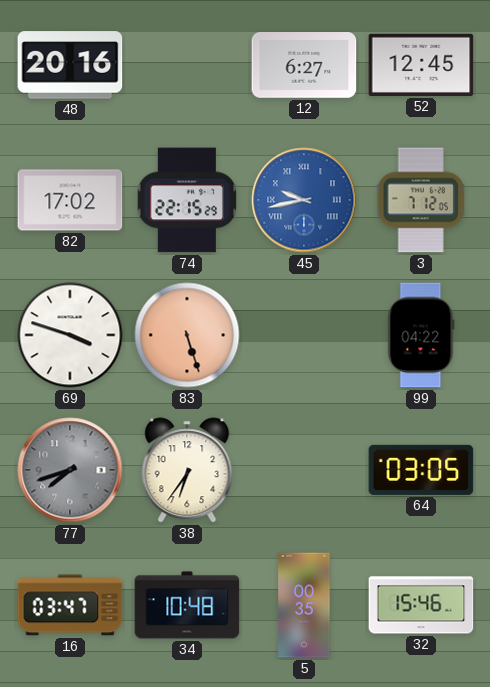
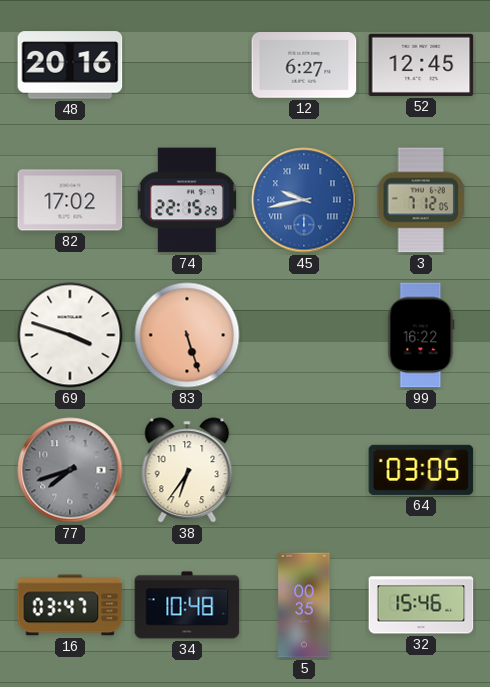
99: 04:22 -> 16:22 (421, 335)
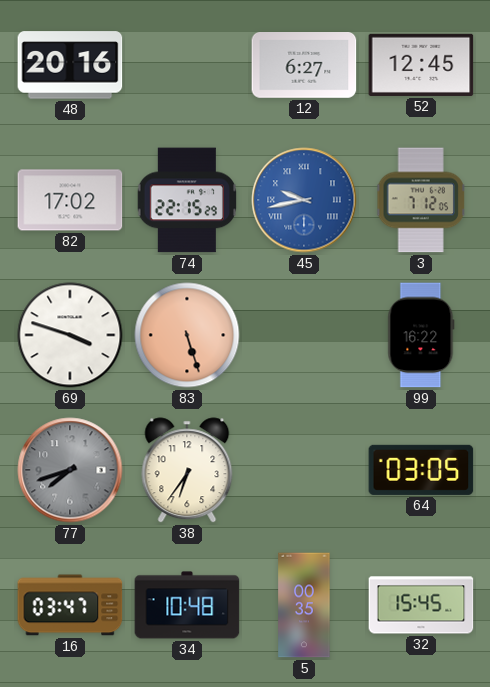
32: 15:46 -> 15:45 (421, 605)
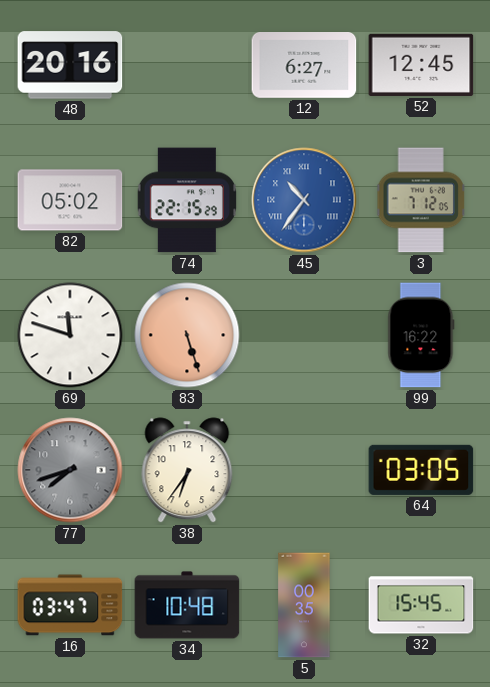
82: 17:02 -> 05:02 (70, 200)
45: 9:43 -> 10:36 (304, 200)
69: 3:48 -> 11:48 (70, 335)
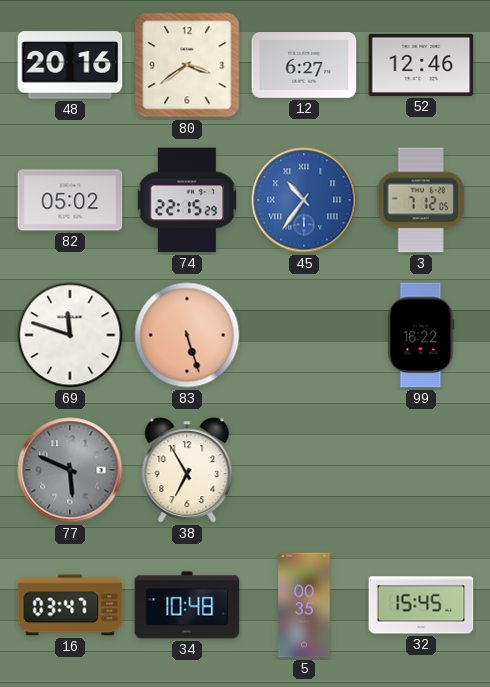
80: none -> 3:39 (187, 65)
52: 12:45 -> 12:46 (421, 65)
77: 7:42 -> 5:49 (70, 470)
38: 6:36 -> 6:55 (187, 470)
64: 03:05 -> none (421, 470)
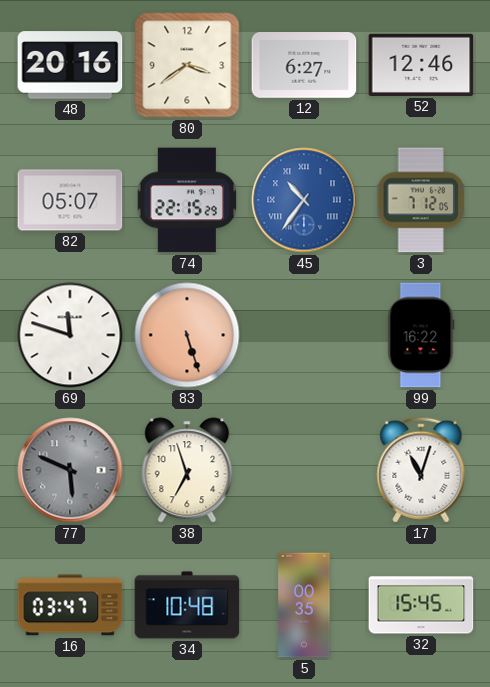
82: 05:02 -> 05:07 (70, 200)
38: 6:55 -> 6:57 (187, 470)
17: none -> 11:03 (421, 470)
